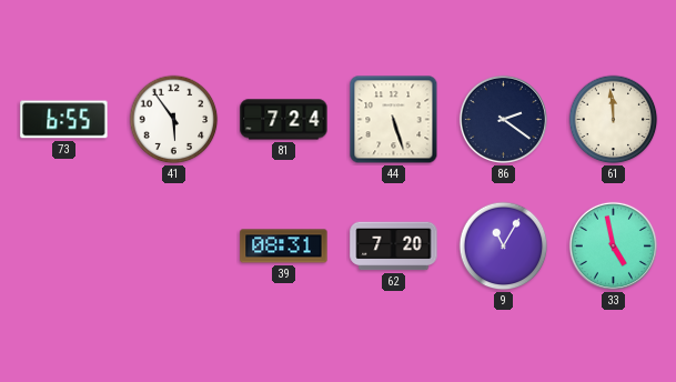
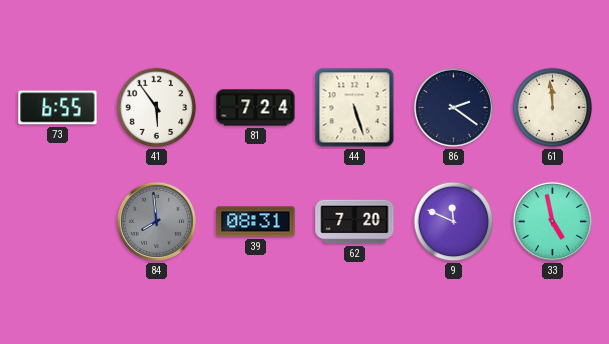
84: none -> 7:59 (156, 221)
9: 11:05 -> 11:49 (454, 222)
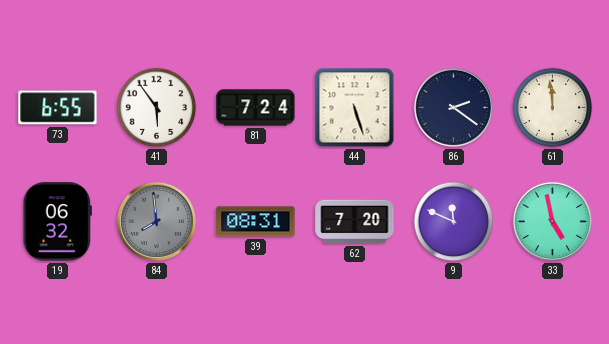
19: none -> 06:32 (57, 222)
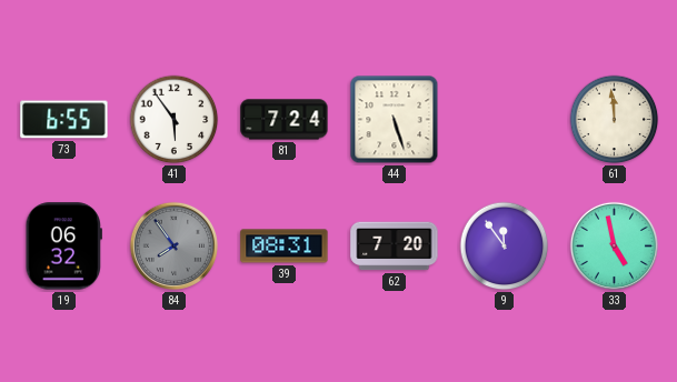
86: 2:21 -> none (453, 107)
84: 7:59 -> 7:54 (173, 245)
9: 11:49 -> 11:54 (505, 247)
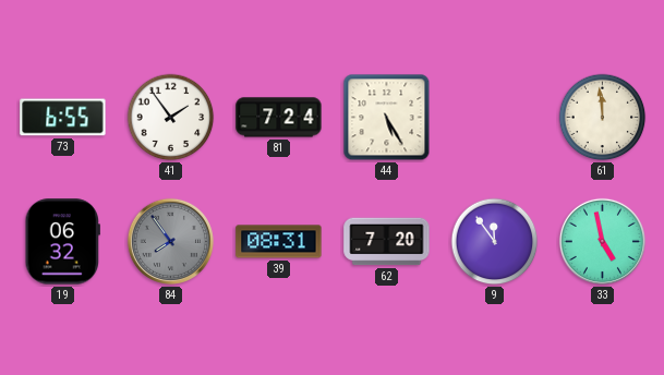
41: 5:54 -> 1:54 (171, 118)
44: 5:27 -> 5:25 (387, 118)
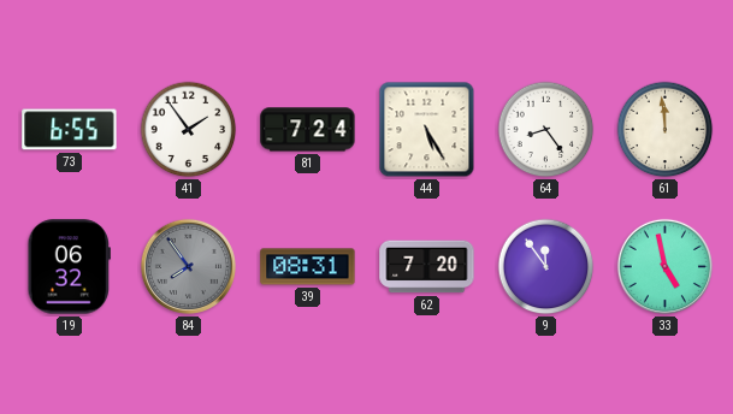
64: none -> 8:24 (546, 130)
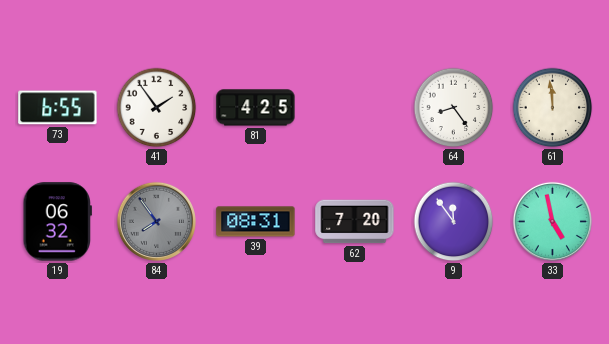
81: 7:24 -> 4:25 (256, 108)
44: 5:25 -> none (427, 130)
